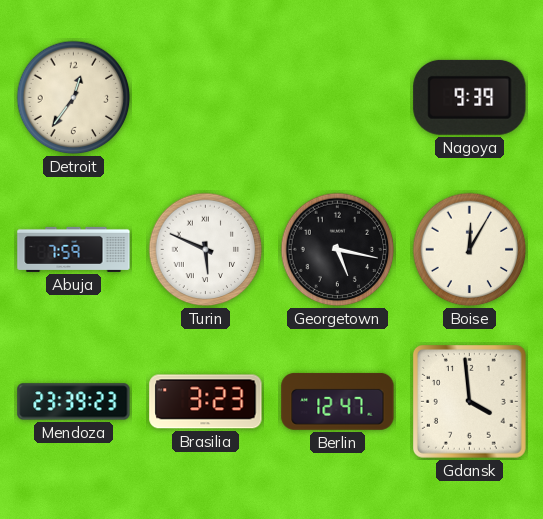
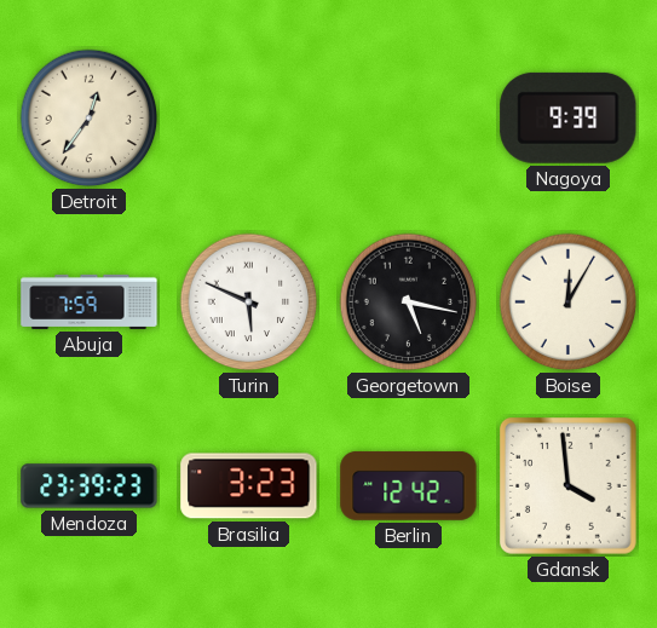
Berlin: 12:47 -> 12:42 (409, 485)
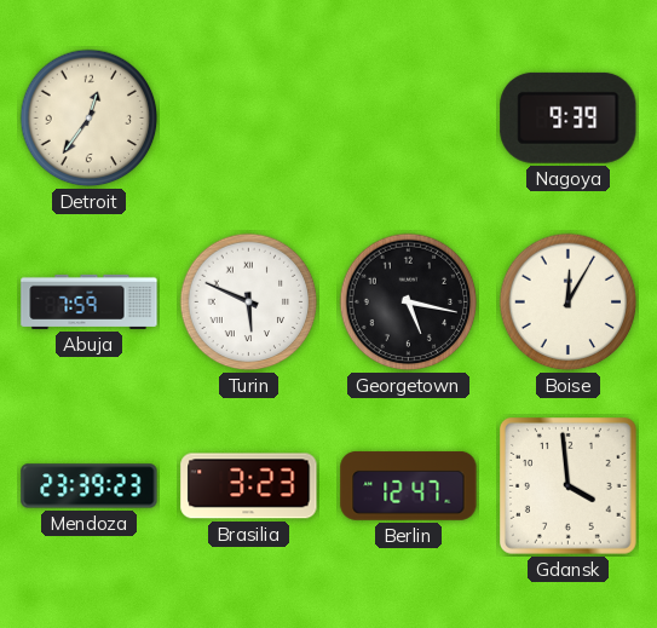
Berlin: 12:42 -> 12:47 (409, 485)
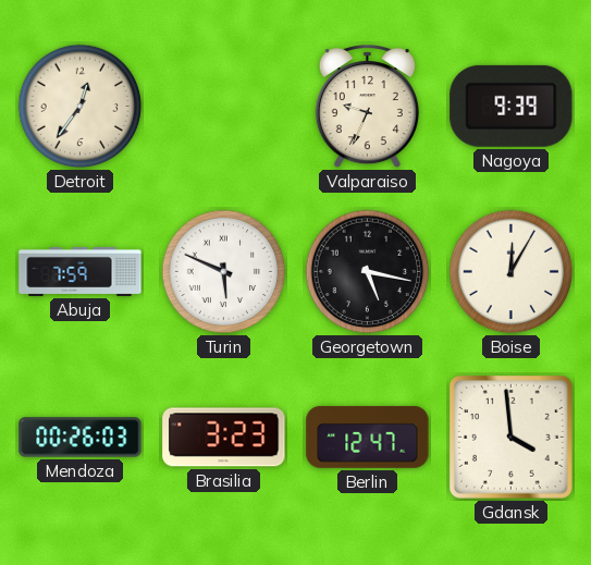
Valparaiso: none -> 9:34 (367, 108)
Mendoza: 23:39 -> 00:26 (81, 438)
